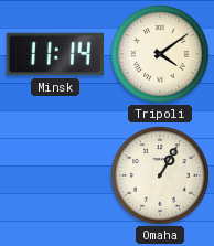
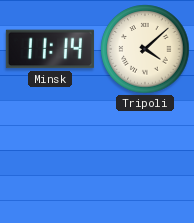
Tripoli: 4:09 -> 4:08 (145, 49)
Omaha: 1:05 -> none (160, 175)
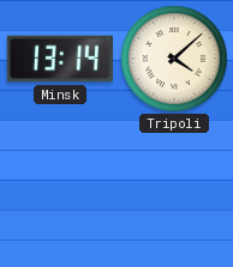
Minsk: 11:14 -> 13:14 (60, 59)
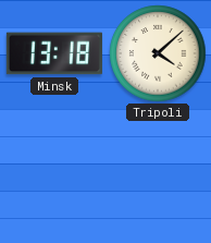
Minsk: 13:14 -> 13:18 (54, 53)
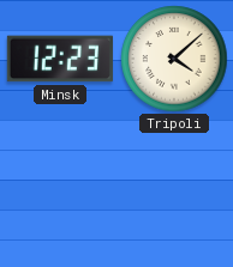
Minsk: 13:18 -> 12:23 (60, 59)
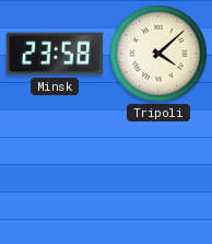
Minsk: 12:23 -> 23:58 (55, 54)
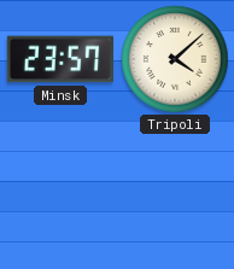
Minsk: 23:58 -> 23:57 (60, 59)
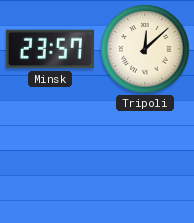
Tripoli: 4:08 -> 12:08 (145, 49)
